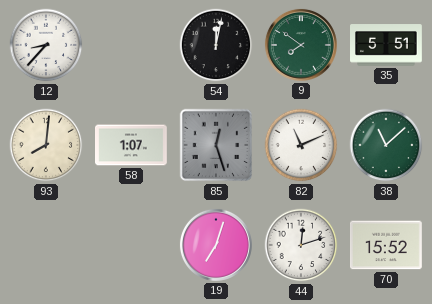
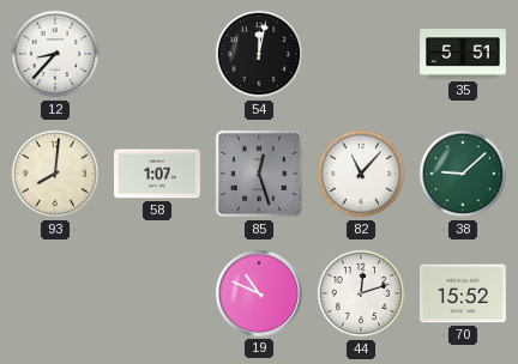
9: 7:51 -> none (301, 45)
82: 11:11 -> 11:07 (361, 174)
38: 11:08 -> 9:08 (463, 174)
19: 7:03 -> 10:49 (259, 293)
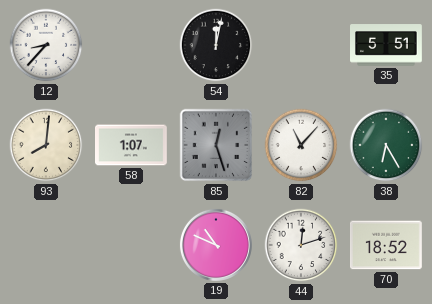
38: 9:08 -> 6:25 (386, 145)
70: 15:52 -> 18:52 (387, 245)
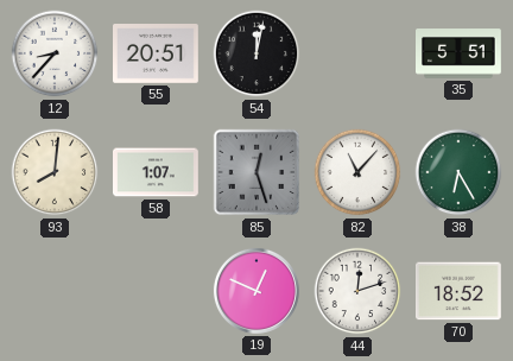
55: none -> 20:51 (157, 55)
19: 10:49 -> 12:49 (256, 291)
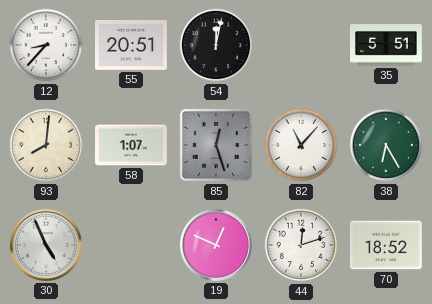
30: none -> 4:56 (46, 245)
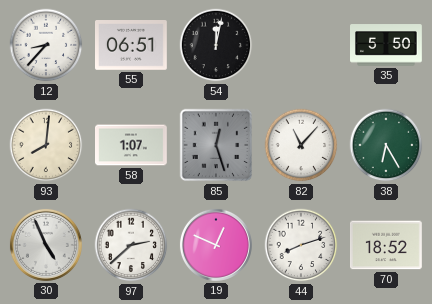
55: 20:51 -> 06:51 (132, 46)
35: 5:51 -> 5:50 (387, 45)
97: none -> 2:38 (131, 245)
44: 12:12 -> 8:12 (301, 245)
